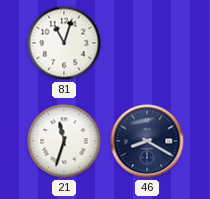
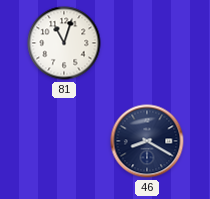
21: 11:33 -> none (64, 141)
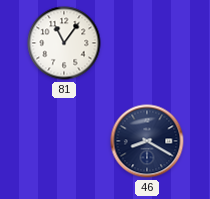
81: 11:03 -> 11:06 (64, 43)
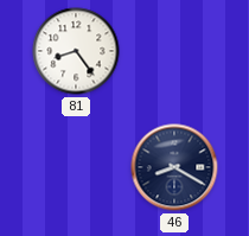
81: 11:06 -> 8:24 (76, 51)
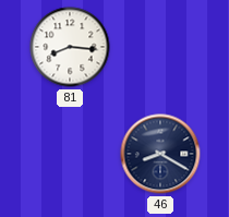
81: 8:24 -> 8:16 (70, 47)
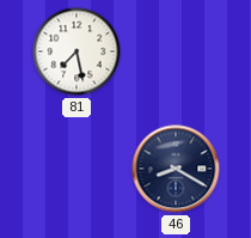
81: 8:16 -> 7:28 (76, 51)
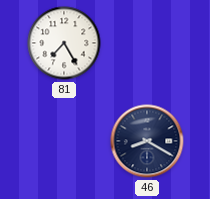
81: 7:28 -> 7:25 (64, 43)
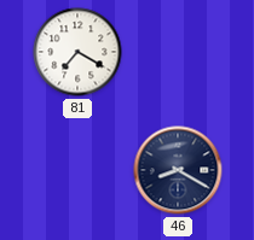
81: 7:25 -> 7:20 (77, 52)
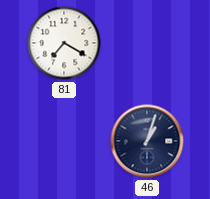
46: 8:20 -> 1:03 (147, 141)
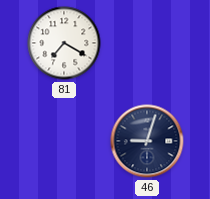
46: 1:03 -> 9:03 (147, 141)
